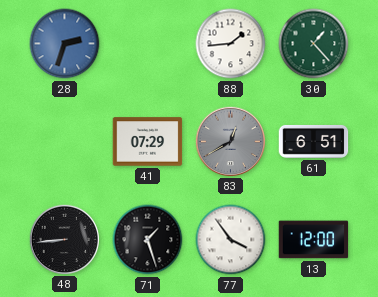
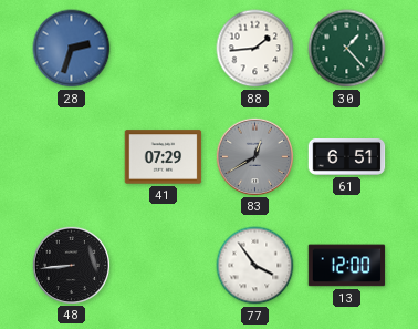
71: 1:27 -> none (148, 240)
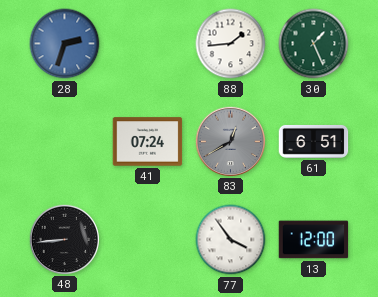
30: 1:23 -> 1:26 (314, 44)
41: 07:29 -> 07:24 (148, 142)
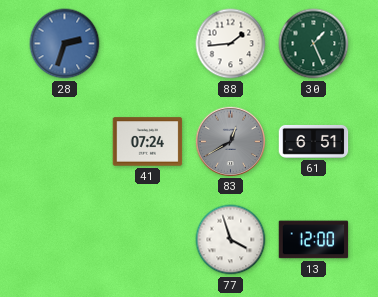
48: 8:44 -> none (64, 239)
77: 3:54 -> 3:57 (231, 240)
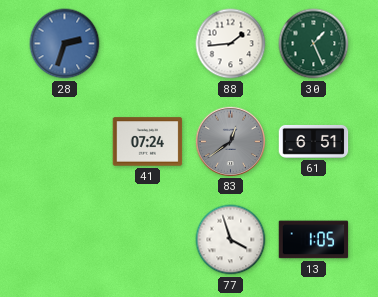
83: 12:40 -> 12:39 (230, 141)
13: 12:00 -> 1:05 (314, 240)
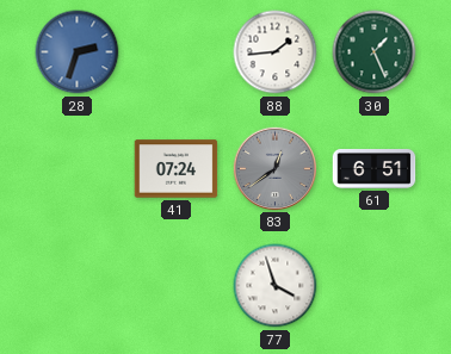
13: 1:05 -> none (314, 240)
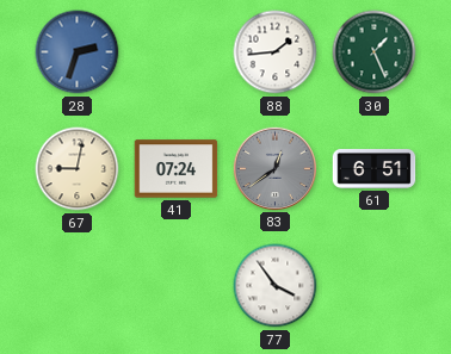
67: none -> 9:02 (78, 169)
77: 3:57 -> 3:54 (276, 286)
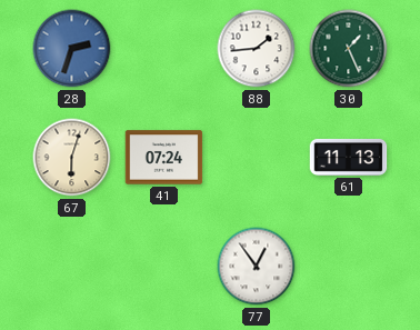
67: 9:02 -> 6:03 (72, 158)
83: 12:39 -> none (274, 168)
61: 6:51 -> 11:13 (349, 157)
77: 3:54 -> 12:54 (257, 267)
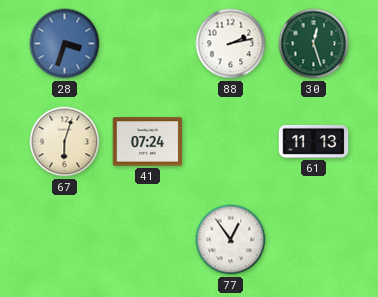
28: 2:33 -> 3:33 (65, 44)
88: 1:44 -> 2:13 (231, 44)
30: 1:26 -> 12:27 (314, 44)
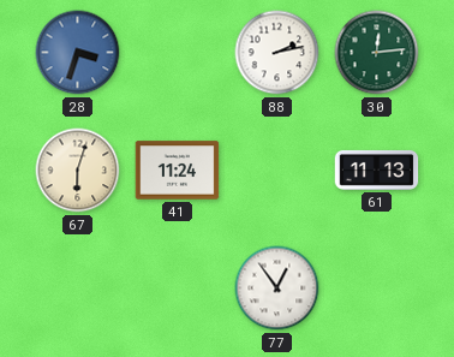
30: 12:27 -> 12:14 (377, 53)
41: 07:24 -> 11:24 (178, 171)
